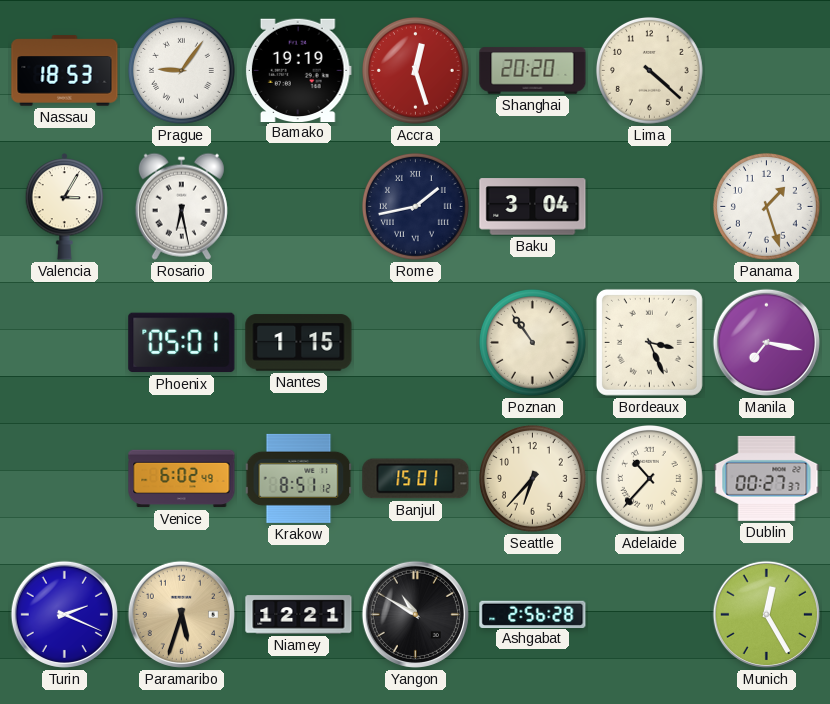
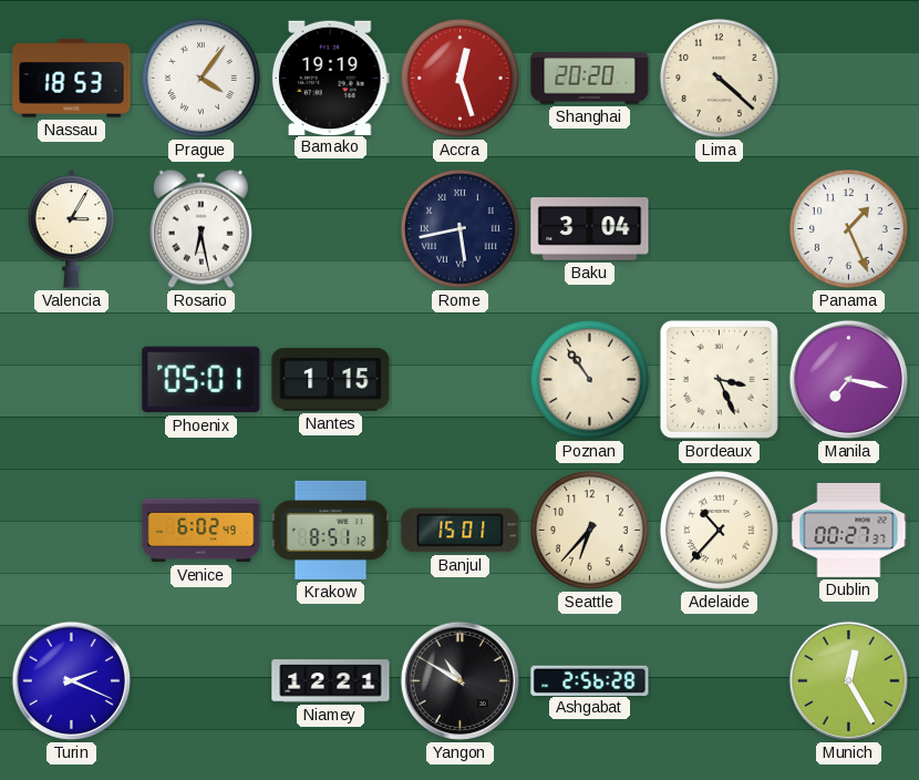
Prague: 9:06 -> 4:06 (200, 78)
Rome: 1:43 -> 5:43 (460, 228)
Panama: 1:27 -> 1:26 (848, 228)
Paramaribo: 5:33 -> none (181, 614)
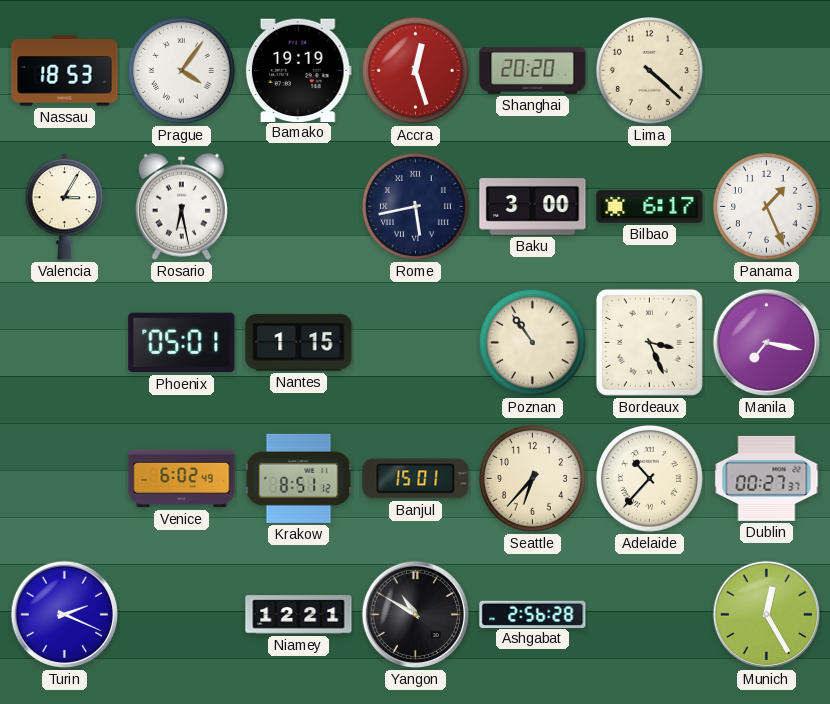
Baku: 3:04 -> 3:00 (533, 207)
Bilbao: none -> 6:17 (650, 207)
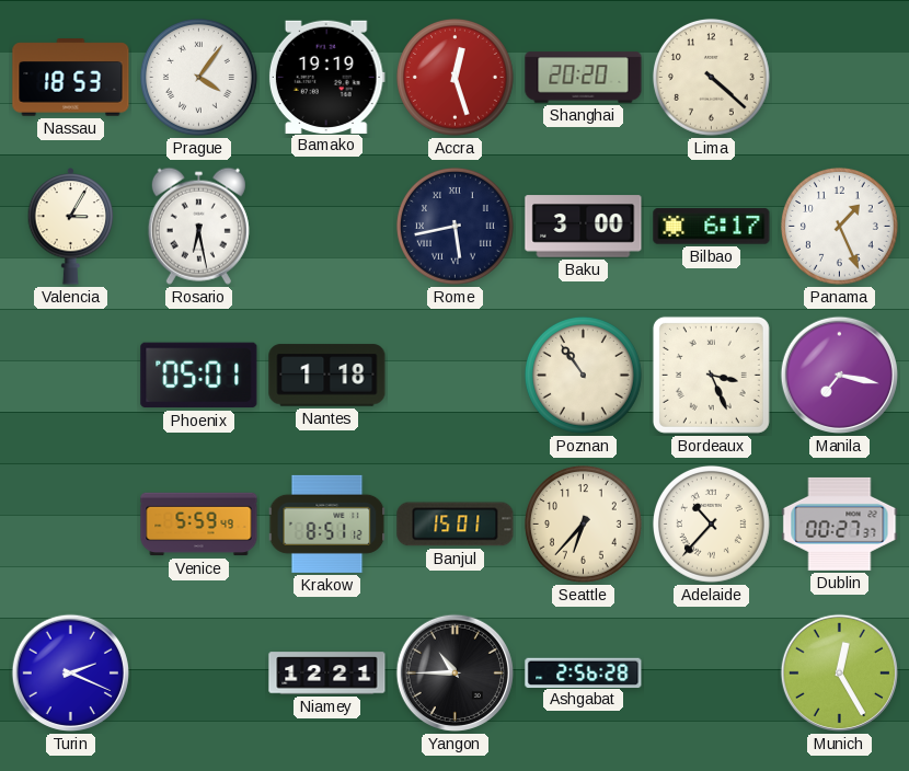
Nantes: 1:15 -> 1:18 (327, 376)
Venice: 6:02 -> 5:59 (199, 525)
Yangon: 10:50 -> 10:45 (454, 672)
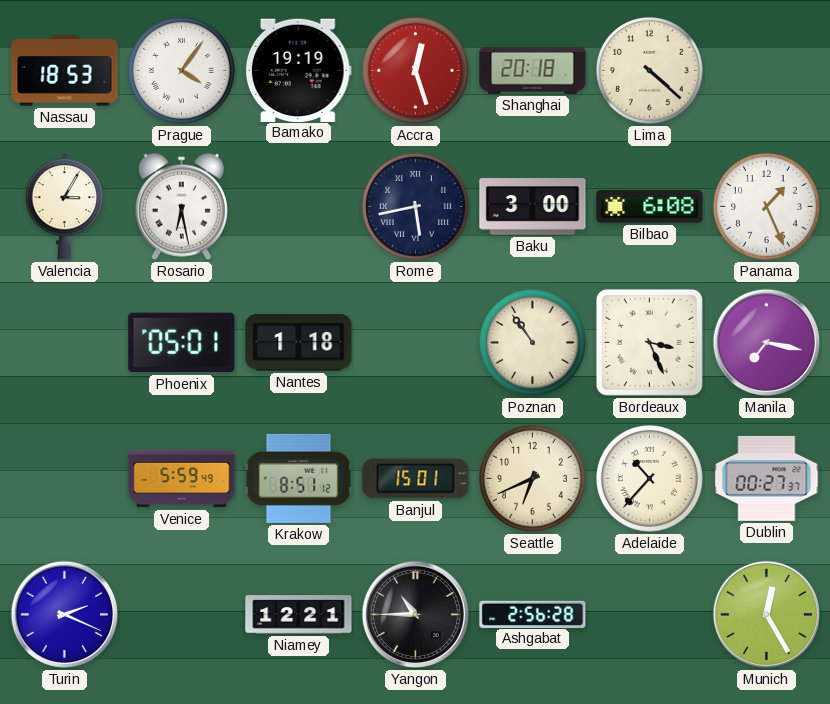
Shanghai: 20:20 -> 20:18 (533, 71)
Bilbao: 6:17 -> 6:08 (650, 207)
Seattle: 6:37 -> 6:41 (532, 478)
